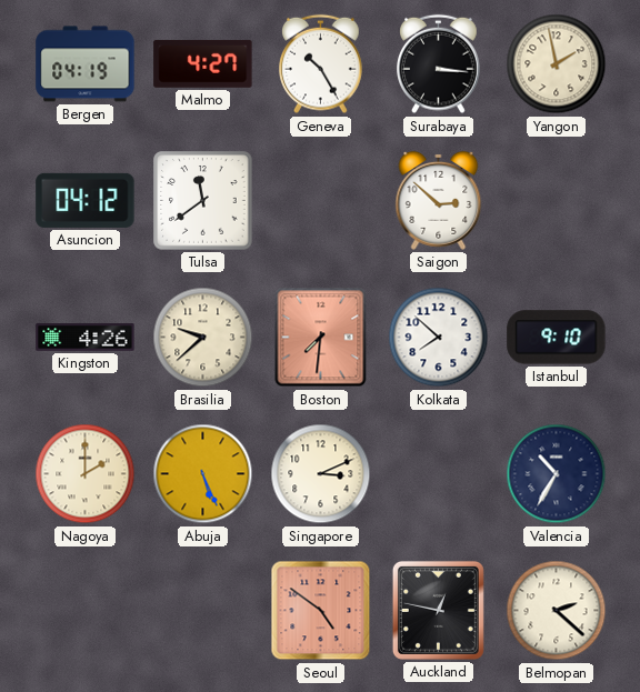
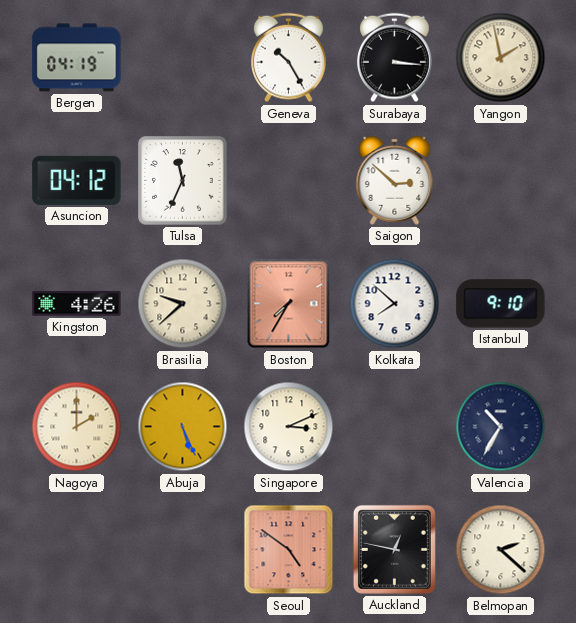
Malmo: 4:27 -> none (203, 63)
Tulsa: 11:39 -> 11:34 (183, 181)
Boston: 7:31 -> 7:35 (289, 304)
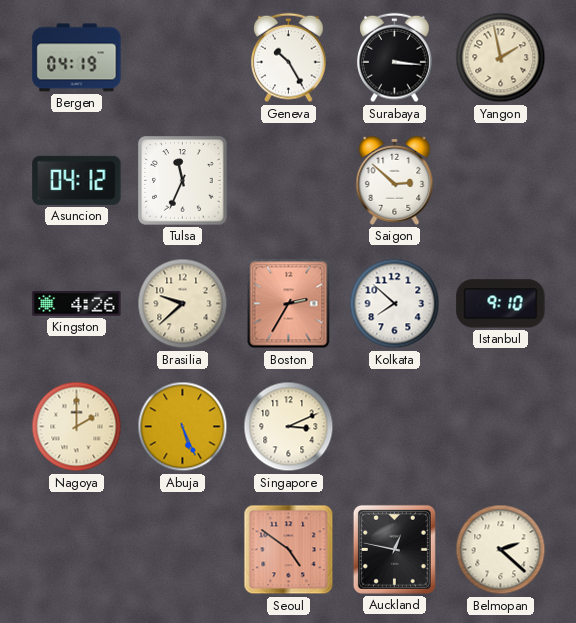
Boston: 7:35 -> 2:35 (289, 304)
Valencia: 10:35 -> none (501, 427)
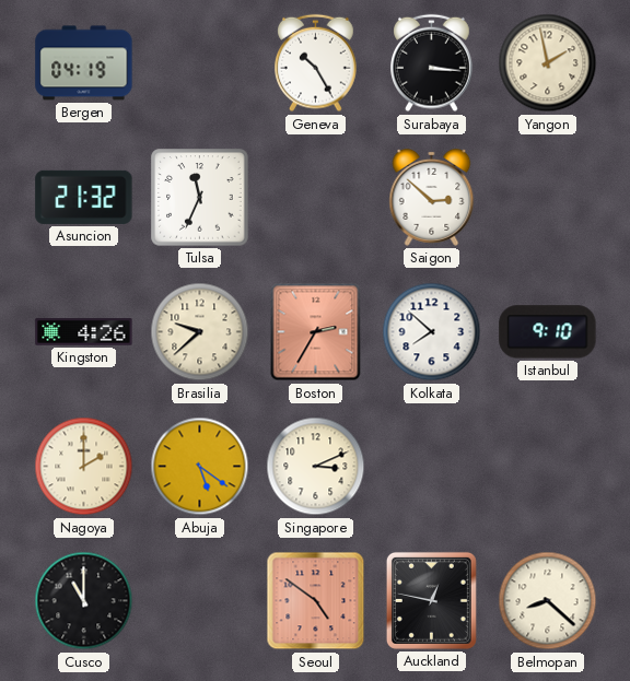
Asuncion: 04:12 -> 21:32 (84, 197)
Abuja: 5:26 -> 5:21 (200, 467)
Cusco: none -> 11:00 (84, 601)
Belmopan: 2:22 -> 8:22 (548, 601)
